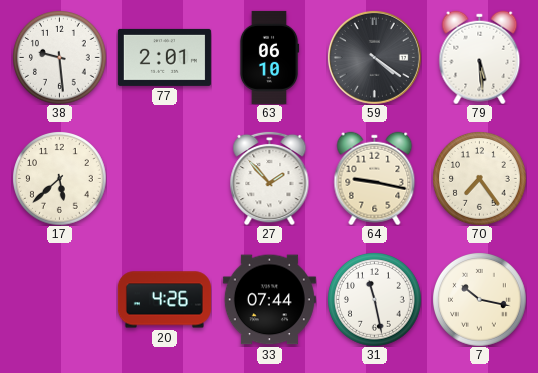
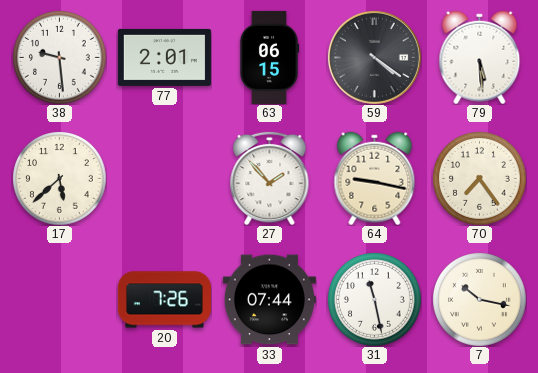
63: 06:10 -> 06:15 (269, 57)
20: 4:26 -> 7:26 (164, 300)
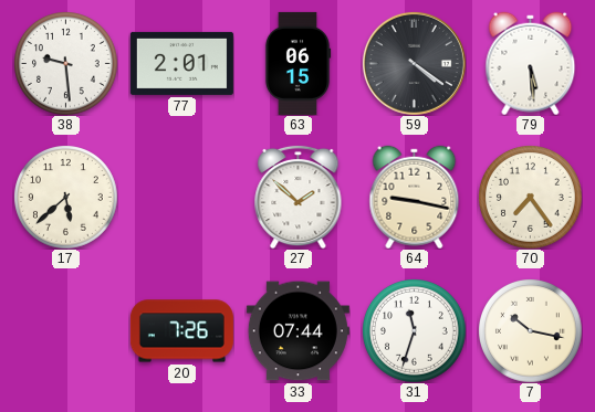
27: 1:53 -> 1:52 (299, 197)
31: 11:28 -> 11:33 (415, 331)
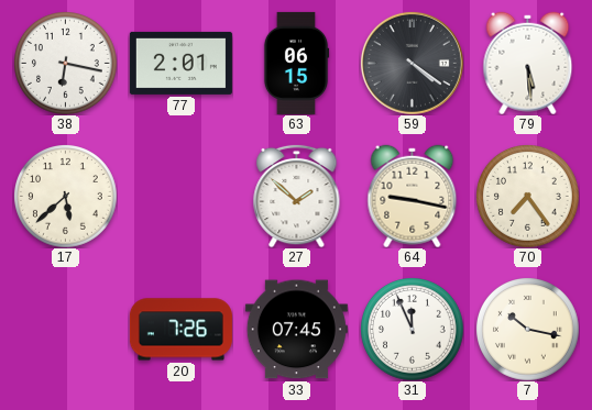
38: 9:29 -> 6:17 (66, 64)
33: 07:44 -> 07:45 (296, 330)
31: 11:33 -> 11:56 (413, 330)
